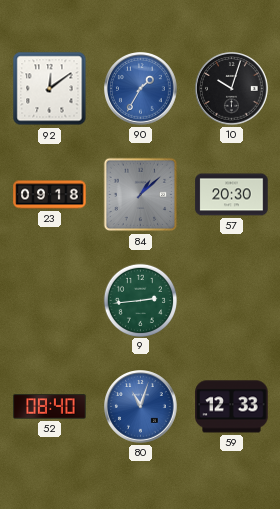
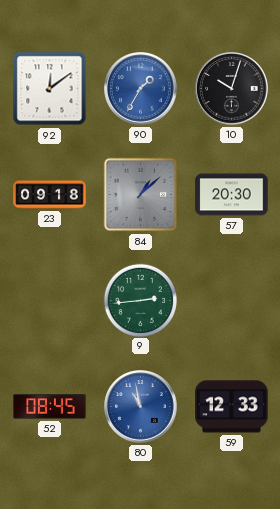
52: 08:40 -> 08:45 (50, 407)
80: 11:03 -> 10:58 (141, 407)
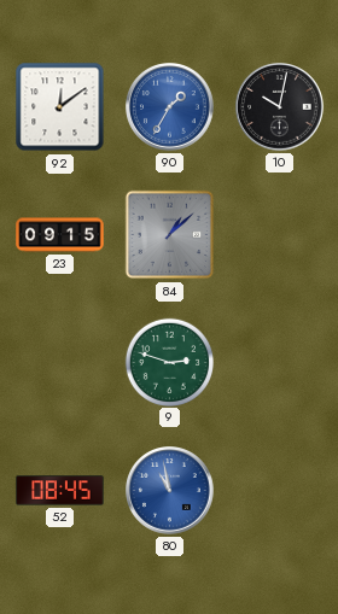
10: 10:03 -> 10:02 (280, 107)
23: 09:18 -> 09:15 (60, 235)
57: 20:30 -> none (232, 195)
9: 2:44 -> 2:48 (169, 362)
59: 12:33 -> none (232, 407)
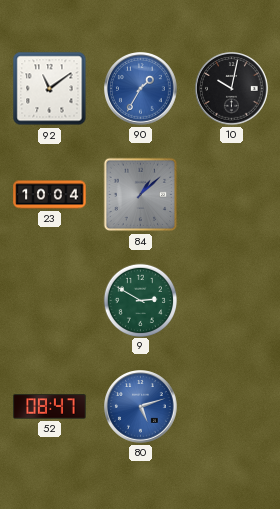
92: 12:09 -> 11:09 (50, 89)
23: 09:15 -> 10:04 (50, 195)
9: 2:48 -> 2:50 (140, 300)
52: 08:45 -> 08:47 (50, 407)
80: 10:58 -> 5:12 (141, 407)
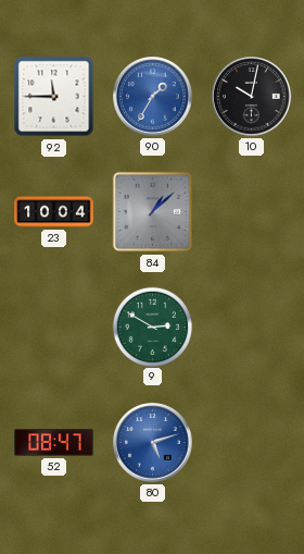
92: 11:09 -> 11:45 (54, 97)
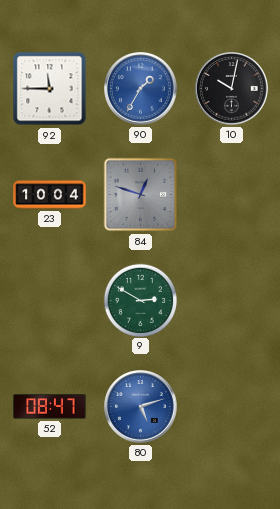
84: 1:08 -> 12:48 (141, 195)
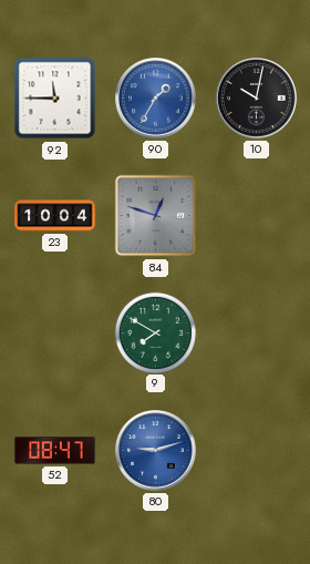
9: 2:50 -> 7:50 (155, 332)
80: 5:12 -> 9:12 (156, 451)
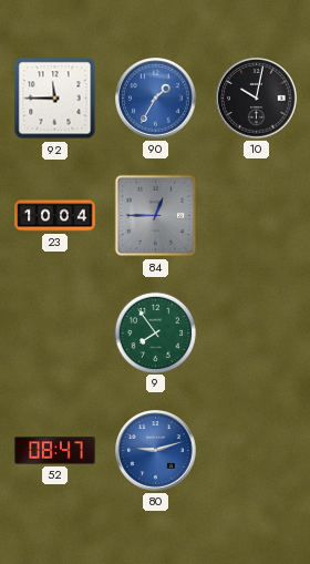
84: 12:48 -> 12:45 (156, 216)
9: 7:50 -> 7:54 (155, 332)
